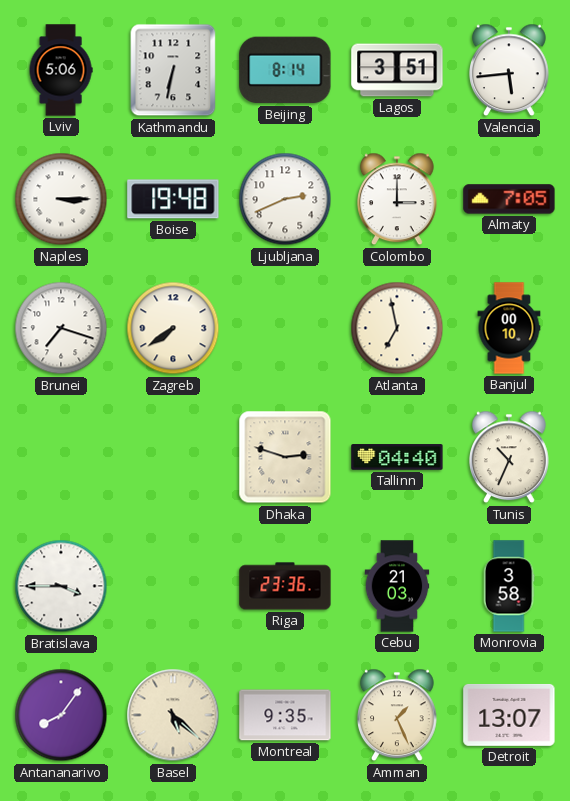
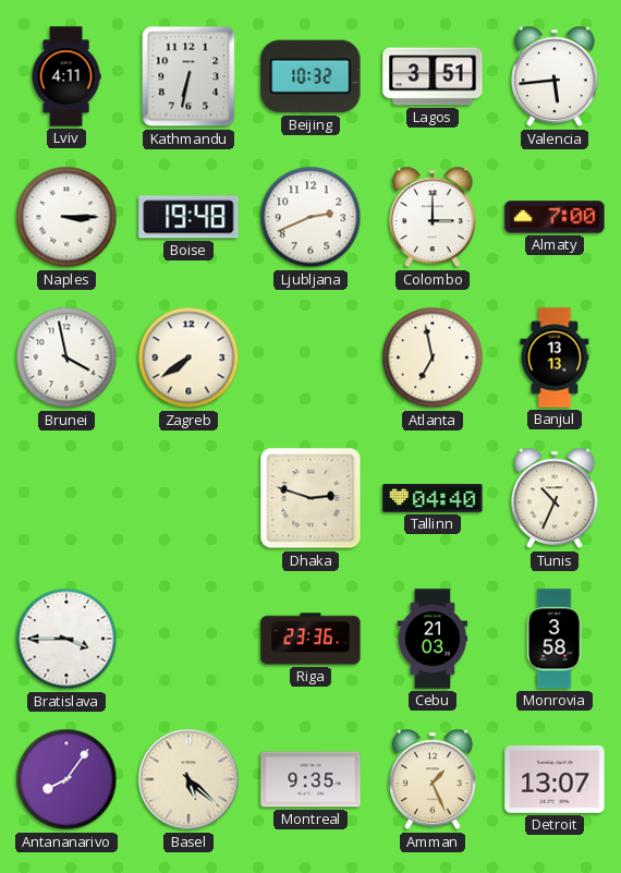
Lviv: 5:06 -> 4:11 (66, 76)
Beijing: 8:14 -> 10:32 (310, 76)
Almaty: 7:05 -> 7:00 (555, 217)
Brunei: 7:18 -> 3:58 (66, 357)
Banjul: 00:10 -> 13:13 (555, 357)
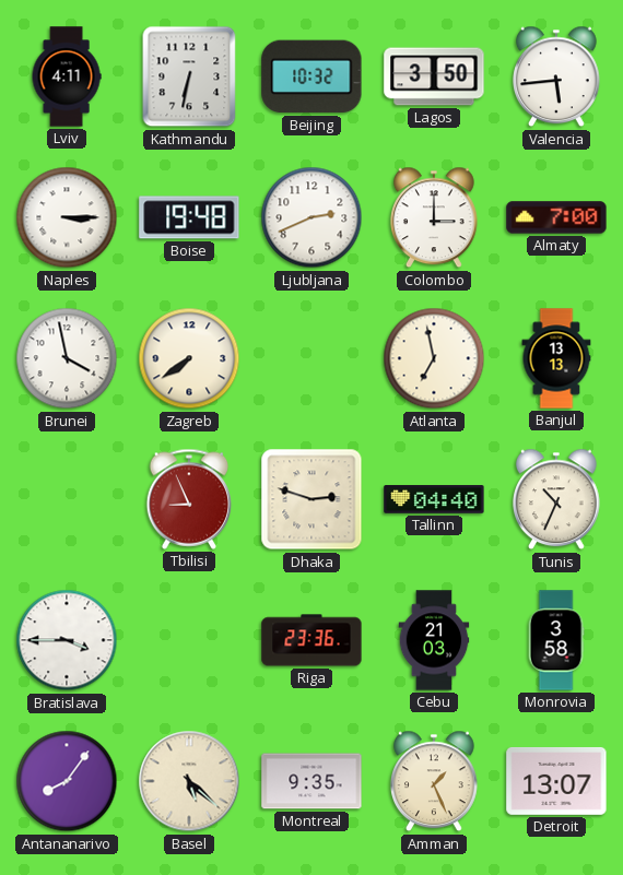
Lagos: 3:51 -> 3:50 (434, 76)
Tbilisi: none -> 8:56 (189, 499)
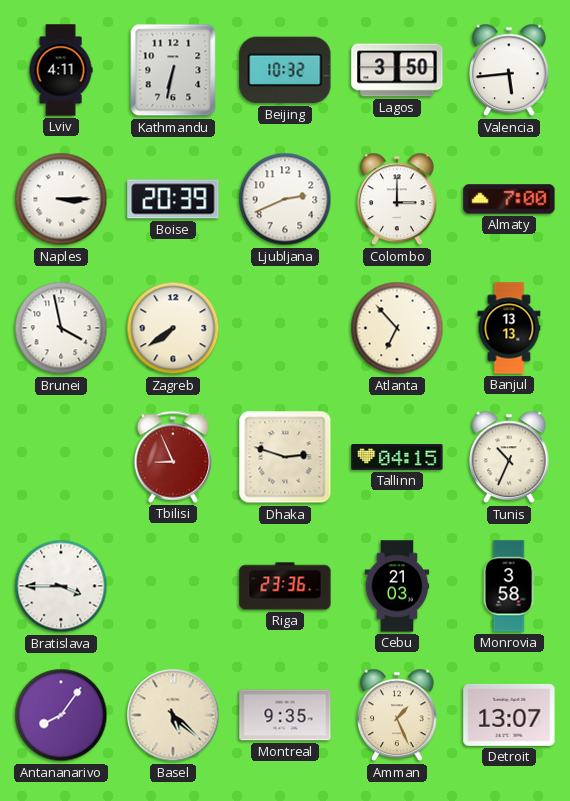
Boise: 19:48 -> 20:39 (173, 199)
Atlanta: 6:58 -> 6:53 (397, 328)
Tallinn: 04:40 -> 04:15 (397, 457)
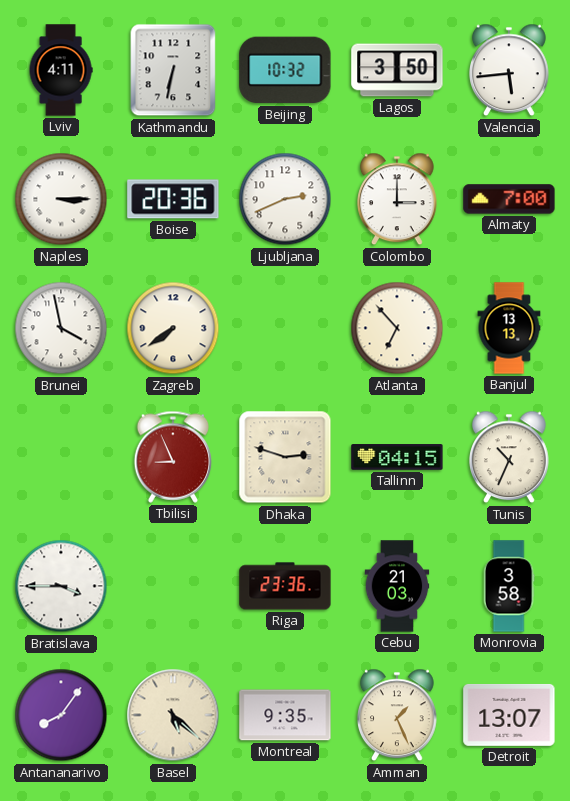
Boise: 20:39 -> 20:36 (173, 199)
